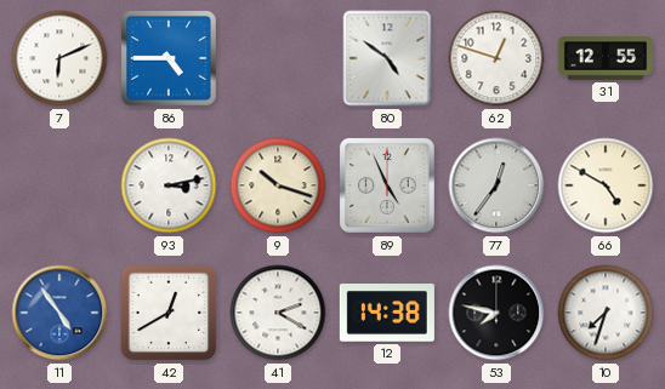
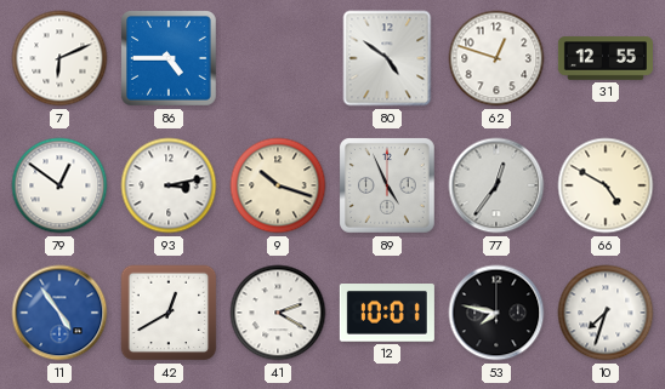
79: none -> 12:51 (59, 185)
12: 14:38 -> 10:01 (387, 314)
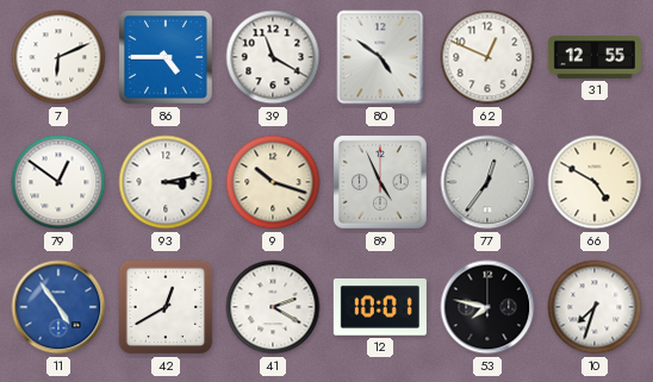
39: none -> 11:20 (273, 57)
62: 12:48 -> 12:49 (487, 57)
